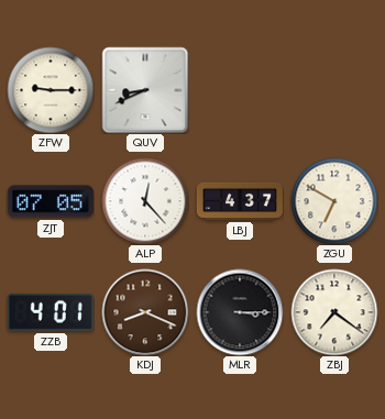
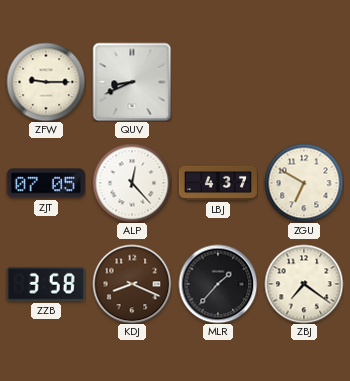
ZZB: 4:01 -> 3:58 (46, 284)
MLR: 3:15 -> 1:37 (218, 284)
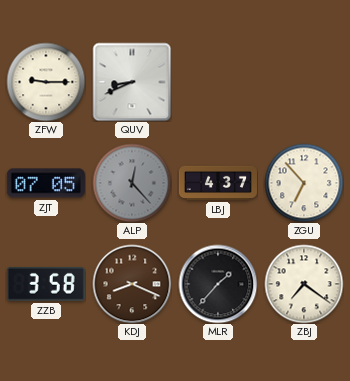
ALP dial: white -> grey (132, 183)
ZGU: 6:50 -> 6:53 (304, 183)
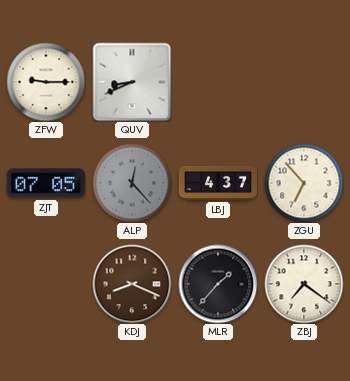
ZZB: 3:58 -> none (46, 284)
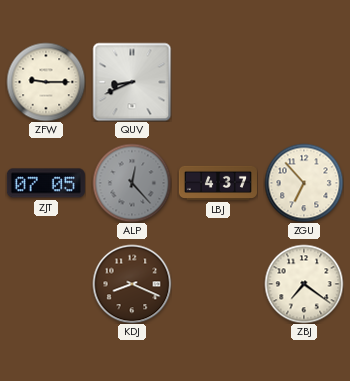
MLR: 1:37 -> none (218, 284)
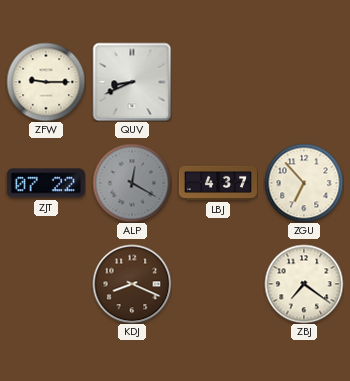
ZJT: 07:05 -> 07:22 (46, 183)
ALP: 12:23 -> 12:20 (132, 183)
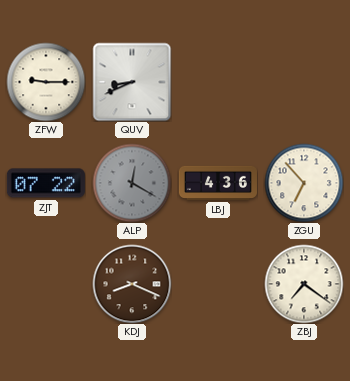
LBJ: 4:37 -> 4:36 (218, 183)
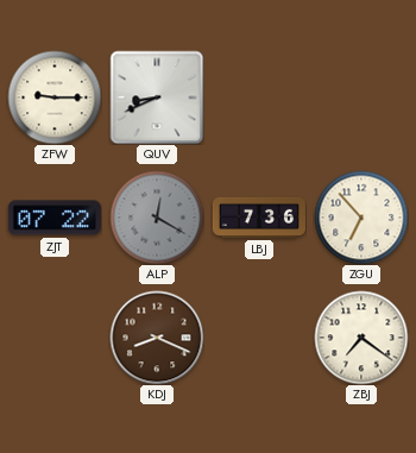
LBJ: 4:36 -> 7:36 (259, 218)
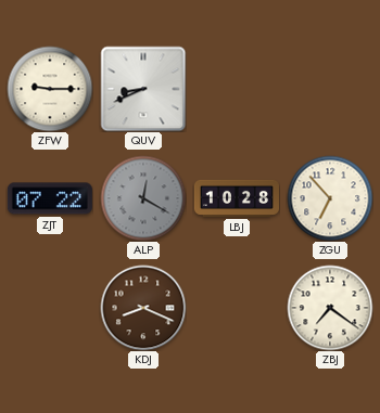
LBJ: 7:36 -> 10:28 (237, 198)
